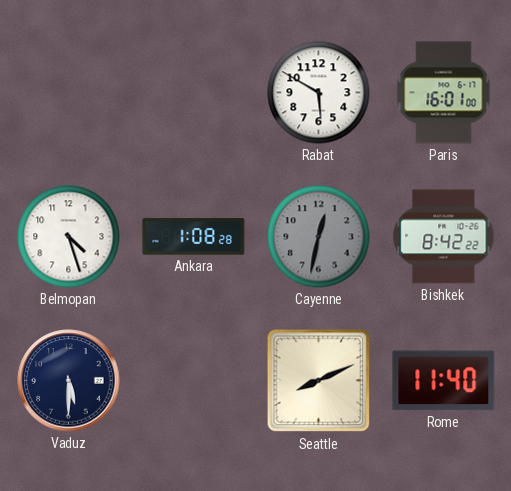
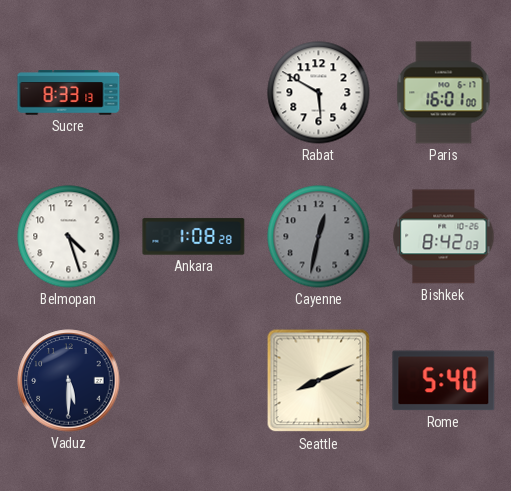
Sucre: none -> 8:33 (69, 93)
Bishkek: 8:42:22 -> 8:42:03 (444, 237)
Rome: 11:40 -> 5:40 (444, 381)
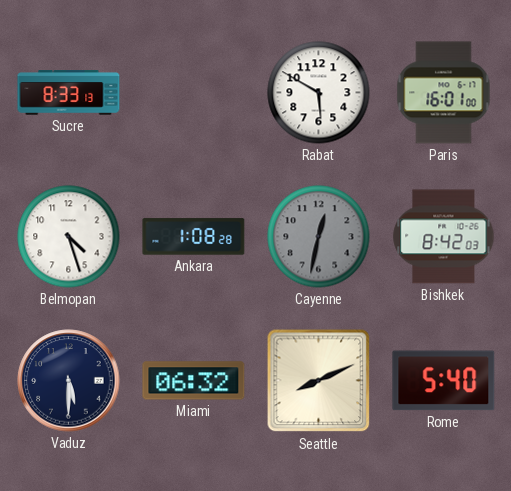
Miami: none -> 06:32 (194, 381)
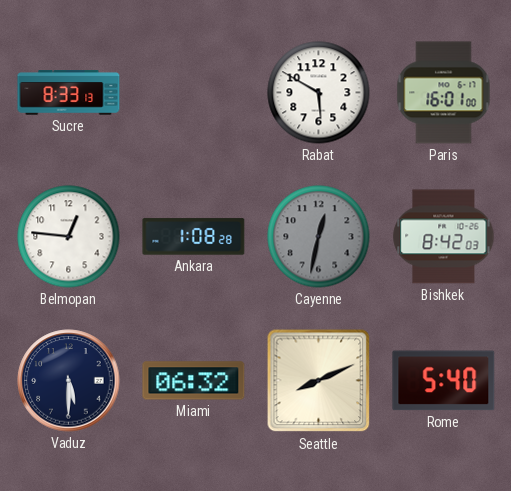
Belmopan: 4:27 -> 12:46 (69, 237)
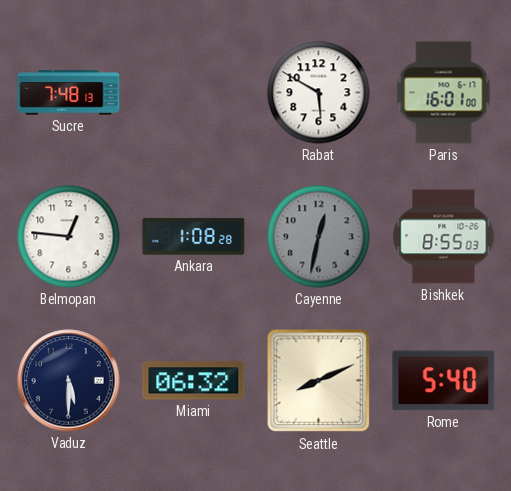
Sucre: 8:33 -> 7:48 (69, 93)
Bishkek: 8:42 -> 8:55 (444, 237)
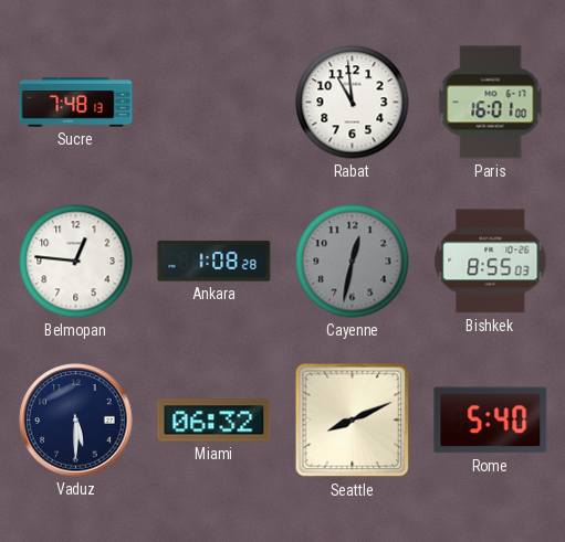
Rabat: 5:50 -> 10:59 (353, 103)
